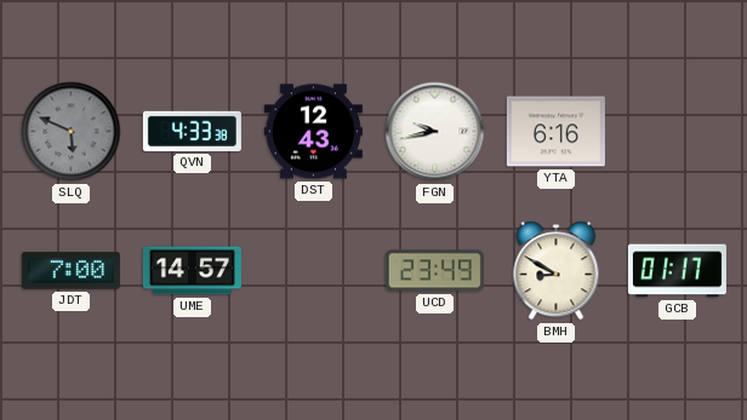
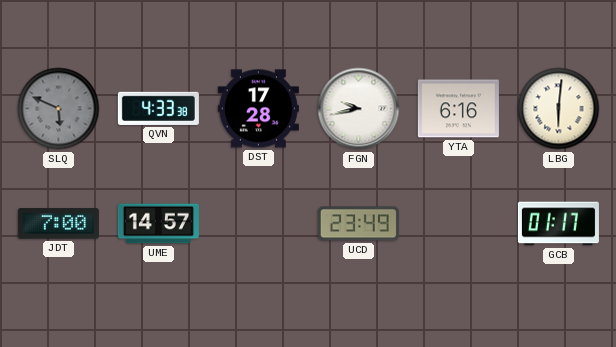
DST: 12:43 -> 17:28 (258, 109)
LBG: none -> 6:01 (559, 109)
BMH: 8:50 -> none (557, 271)
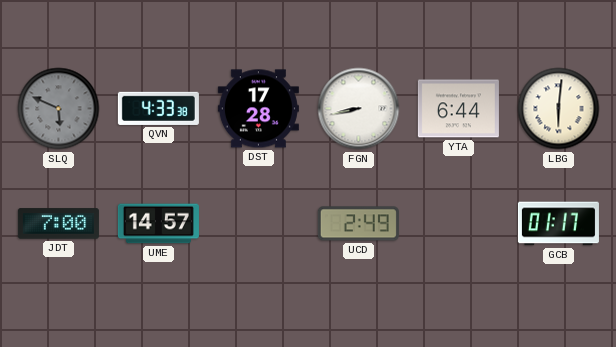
FGN: 9:43 -> 8:43 (359, 109)
YTA: 6:16 -> 6:44 (458, 109)
UCD: 23:49 -> 2:49 (358, 224)
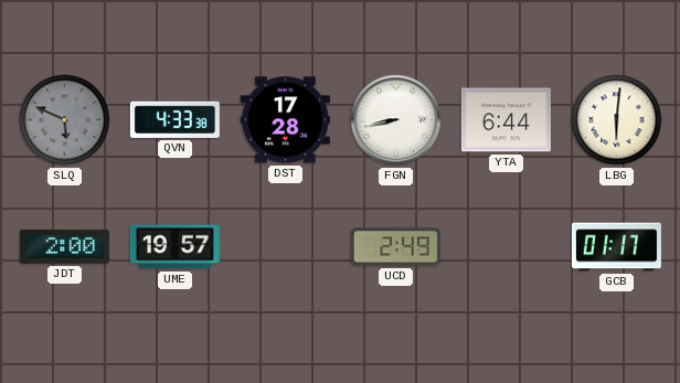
JDT: 7:00 -> 2:00 (64, 247)
UME: 14:57 -> 19:57 (174, 247)
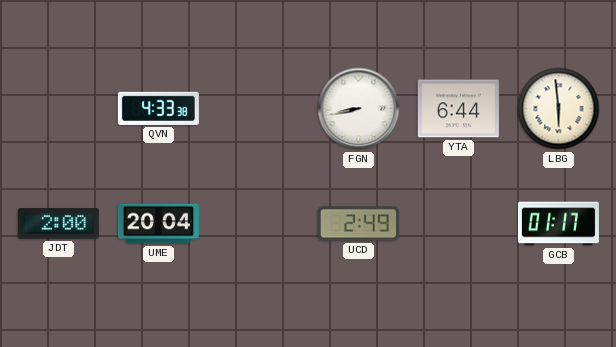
SLQ: 5:49 -> none (65, 120)
DST: 17:28 -> none (285, 120)
LBG: 6:01 -> 5:59 (559, 109)
UME: 19:57 -> 20:04 (158, 224)
